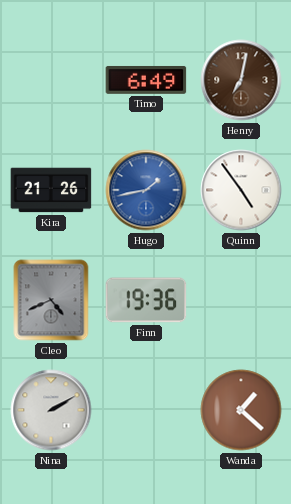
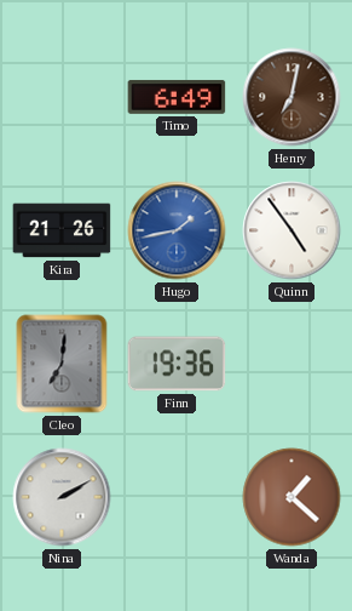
Cleo: 4:41 -> 7:01 (62, 364)
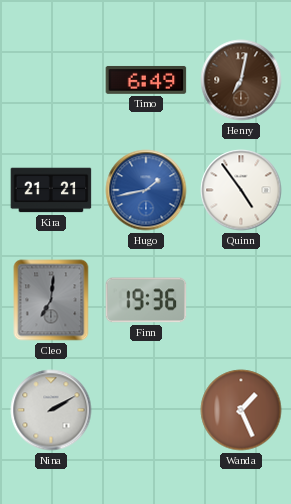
Kira: 21:26 -> 21:21 (51, 190)
Wanda: 1:22 -> 1:26 (241, 410)
